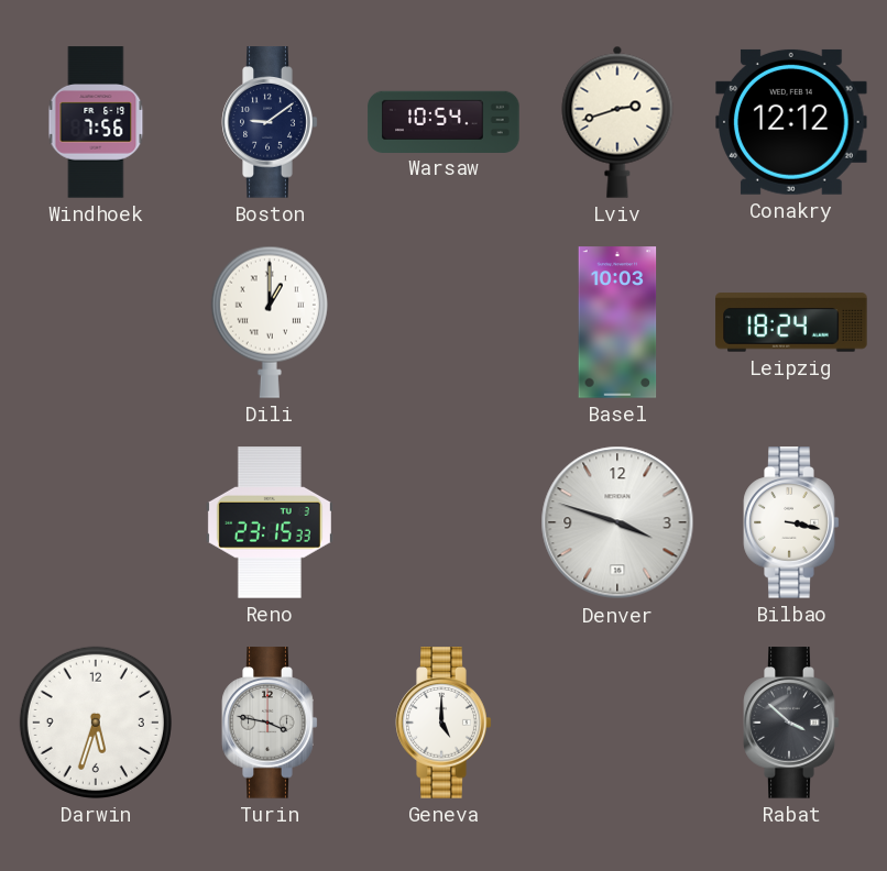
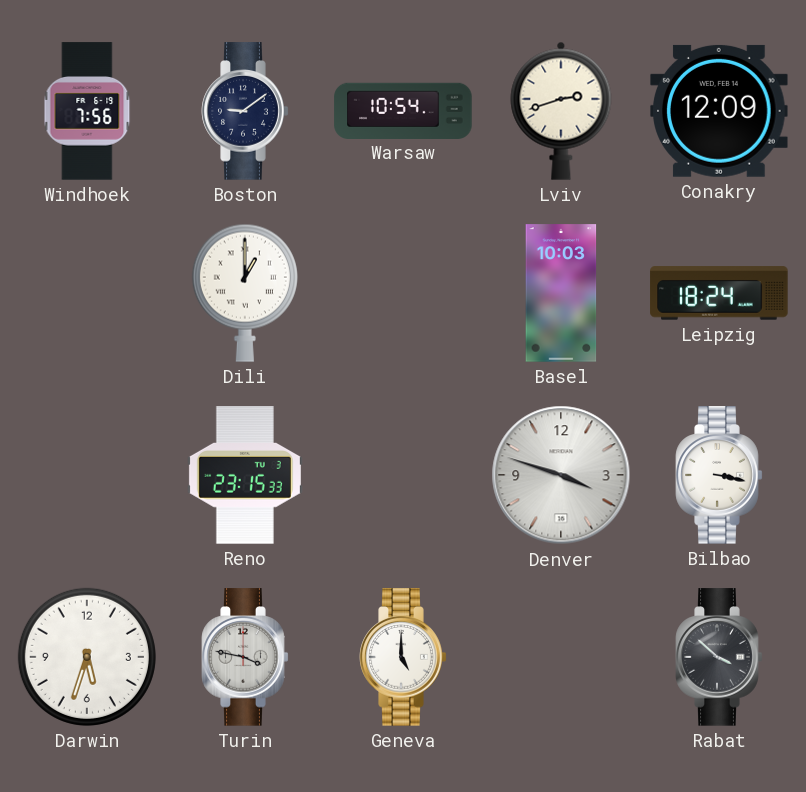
Conakry: 12:12 -> 12:09 (719, 111)
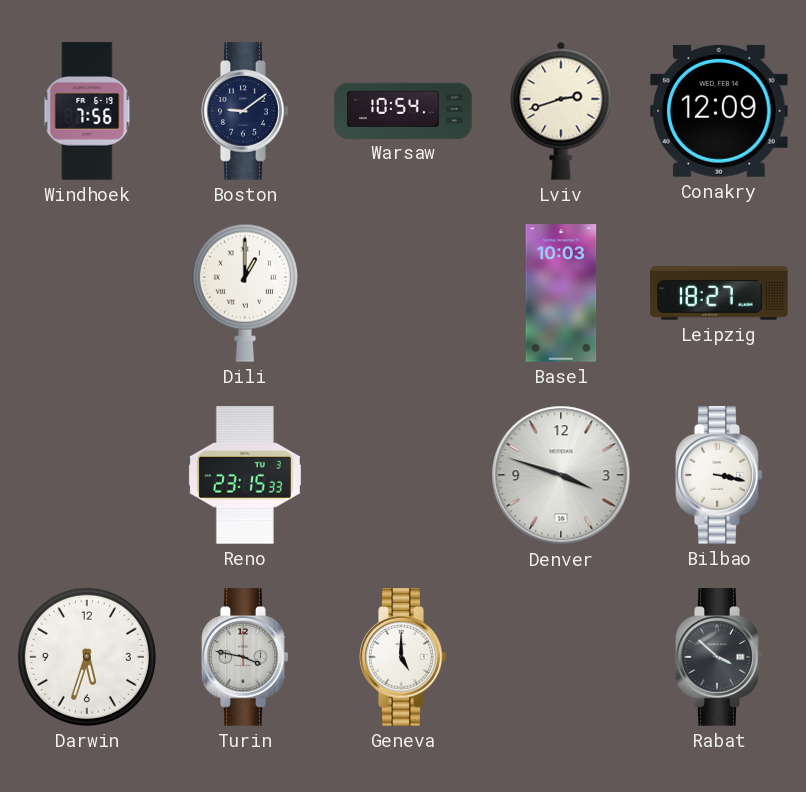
Leipzig: 18:24 -> 18:27 (719, 293)
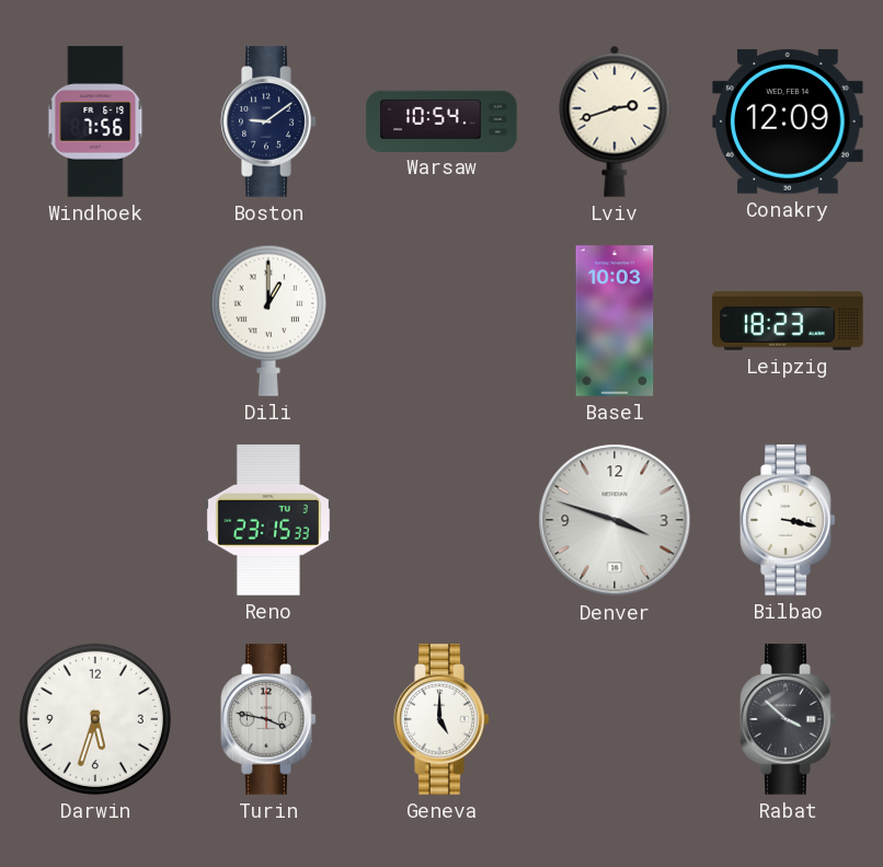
Leipzig: 18:27 -> 18:23 (788, 321)
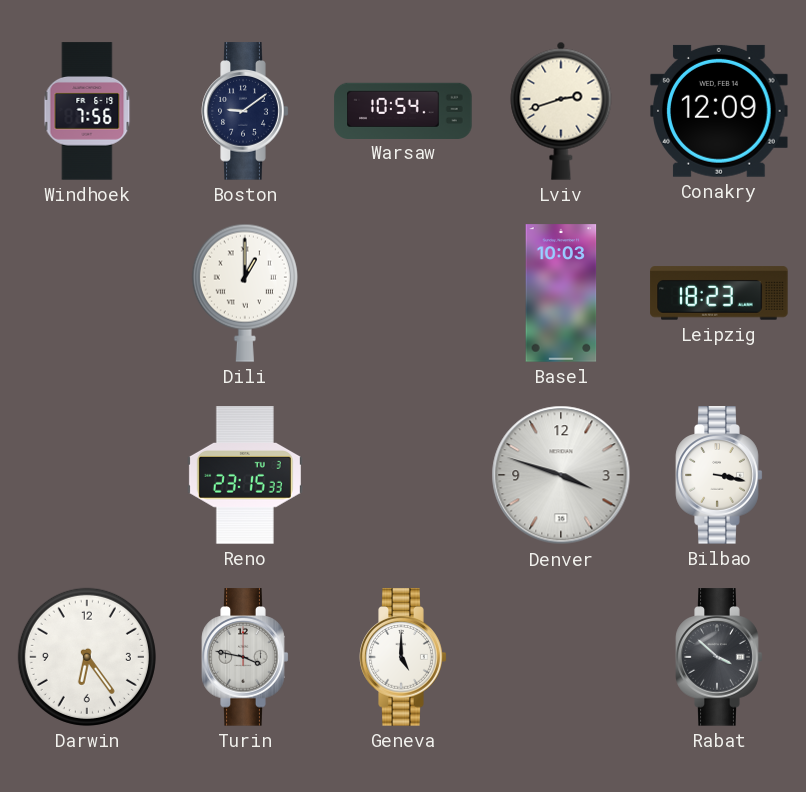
Darwin: 5:33 -> 6:24 (87, 657)
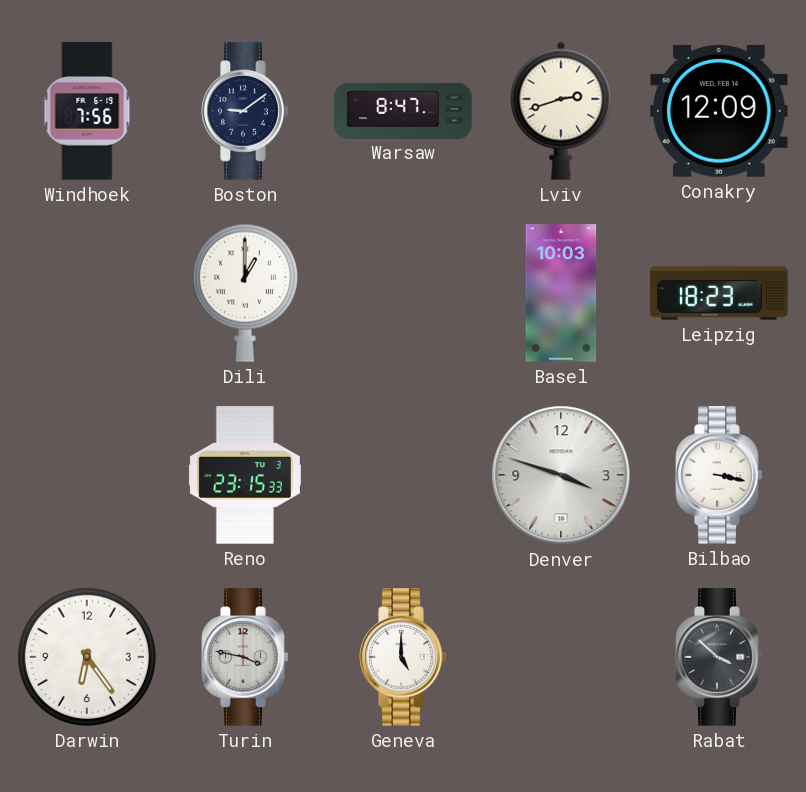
Warsaw: 10:54 -> 8:47 (403, 110)
